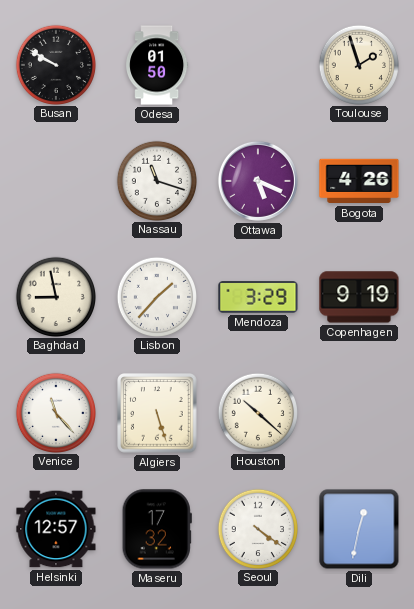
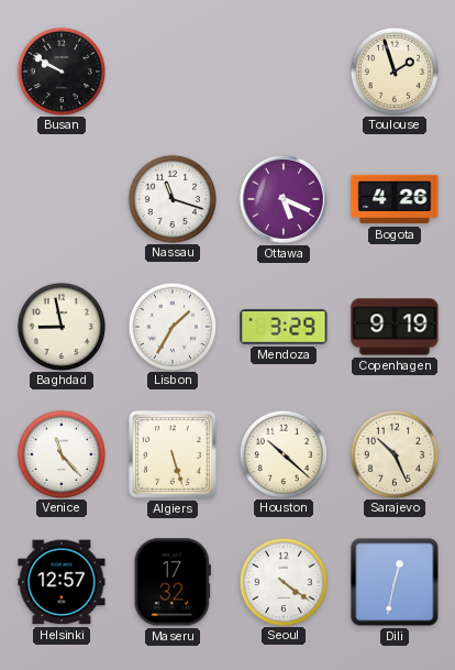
Odesa: 01:50 -> none (158, 65)
Lisbon: 1:37 -> 1:35 (171, 326)
Sarajevo: none -> 10:26 (393, 453)
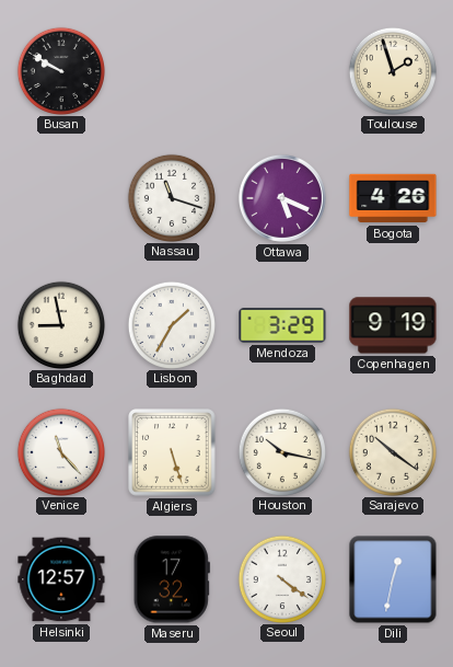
Houston: 10:22 -> 10:17 (281, 451)
Sarajevo: 10:26 -> 10:21 (392, 451)
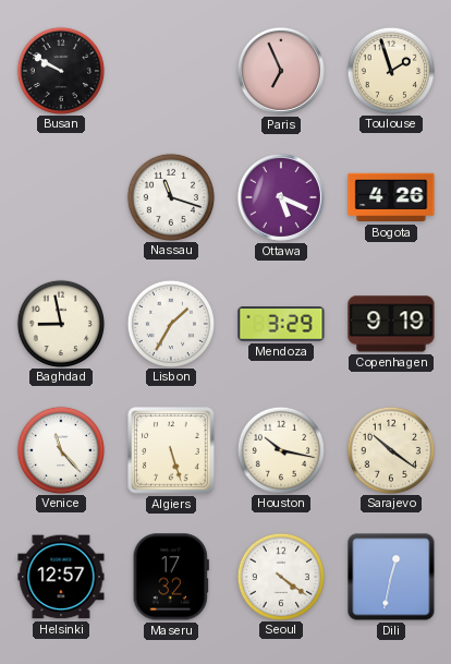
Paris: none -> 6:56 (281, 71)
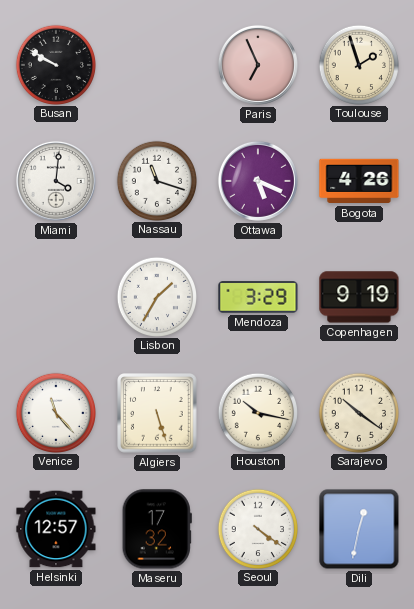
Miami: none -> 4:01 (56, 181)
Baghdad: 8:58 -> none (60, 323)
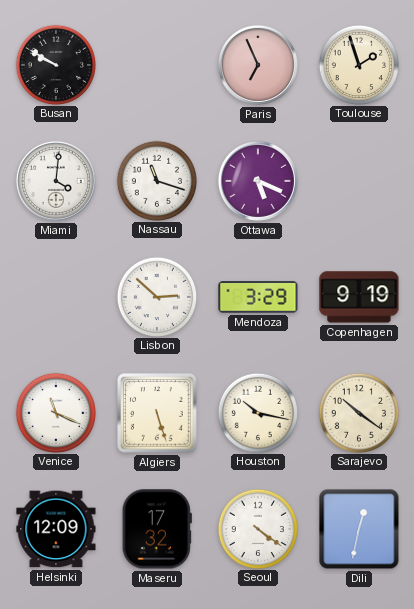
Bogota: 4:26 -> none (359, 181)
Lisbon: 1:35 -> 2:52 (156, 296)
Venice: 11:23 -> 11:19 (55, 412)
Helsinki: 12:57 -> 12:09 (56, 529)
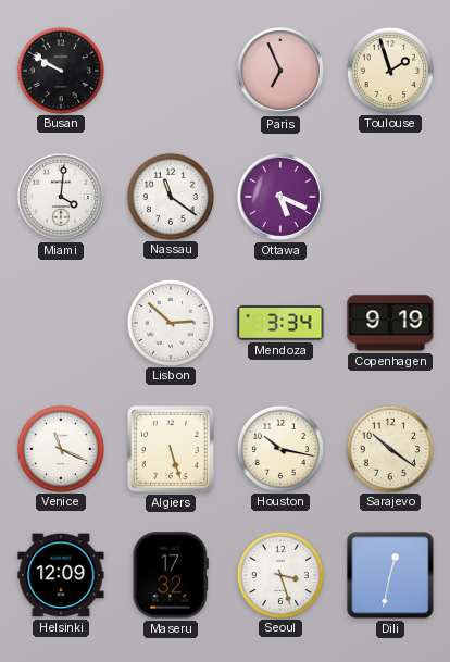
Nassau: 11:18 -> 11:21 (170, 196)
Mendoza: 3:29 -> 3:34 (280, 323)
Seoul: 4:21 -> 3:27 (279, 574)
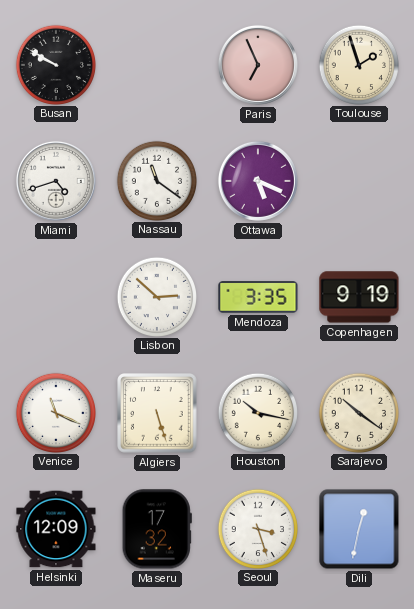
Miami: 4:01 -> 4:42 (56, 181)
Mendoza: 3:34 -> 3:35 (258, 297)
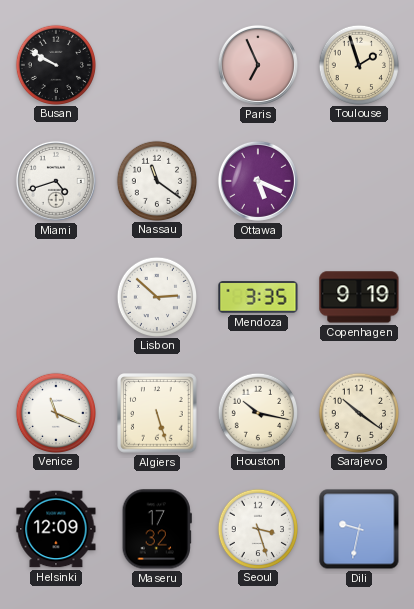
Dili: 12:32 -> 9:32 (359, 529)
